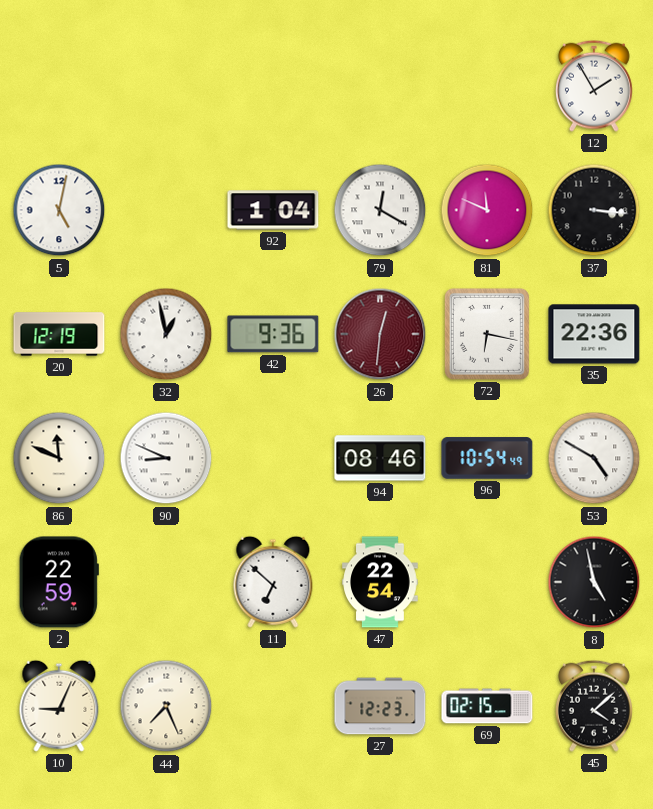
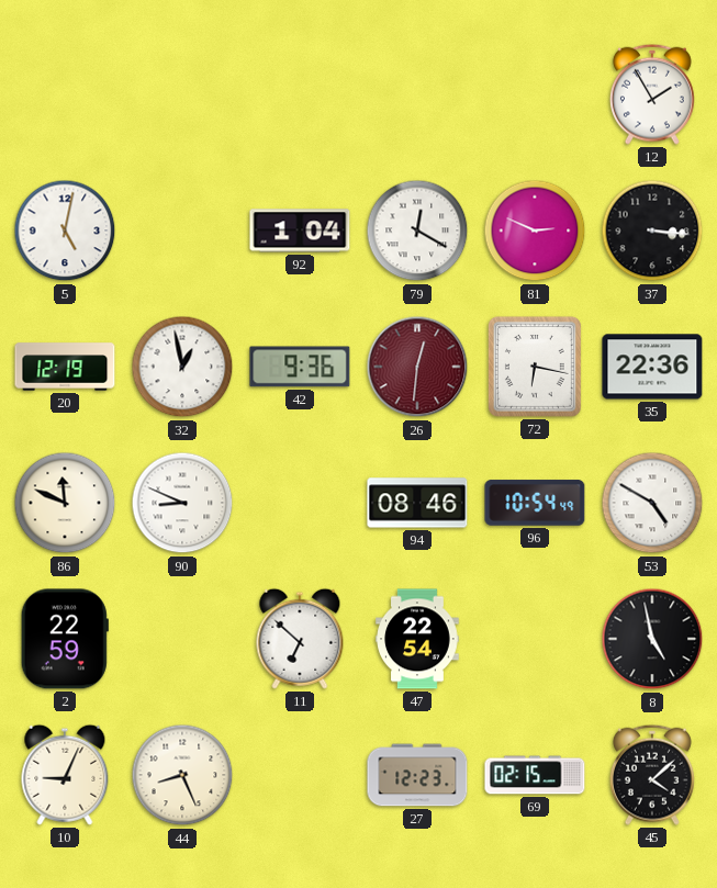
81: 11:49 -> 2:49 (535, 231)
44: 7:26 -> 8:26 (182, 775)
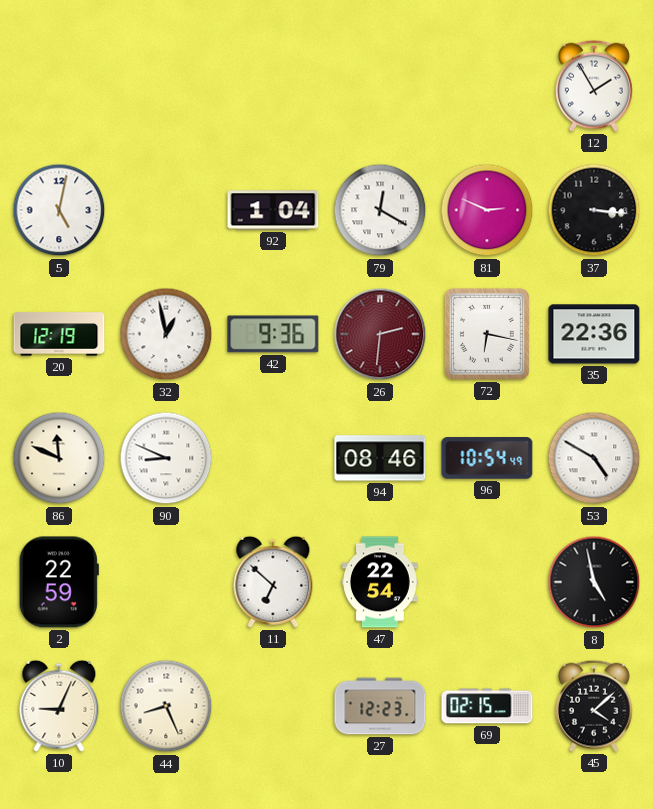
26: 12:31 -> 2:31 (380, 334)
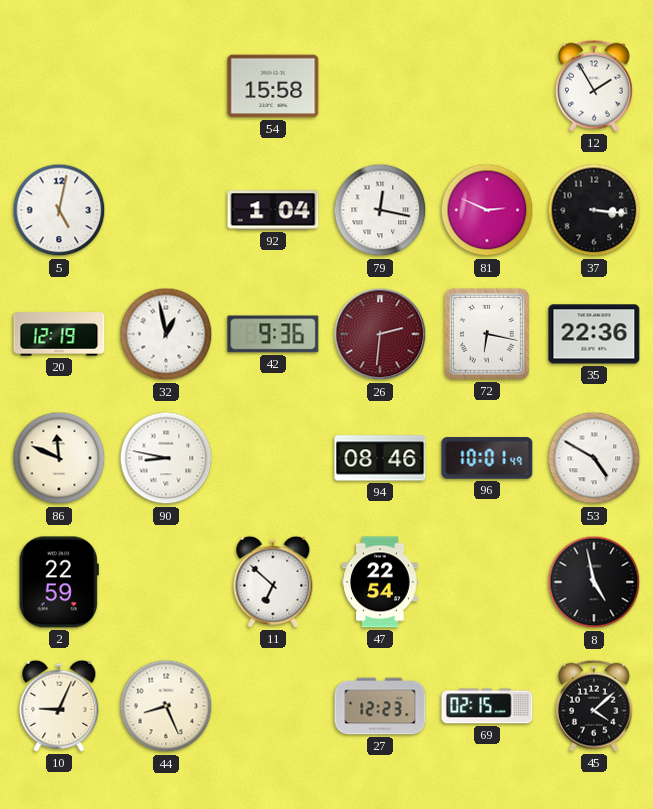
54: none -> 15:58 (273, 86)
79: 12:20 -> 12:17 (380, 210)
90: 8:49 -> 8:47 (166, 458)
96: 10:54 -> 10:01 (487, 458)
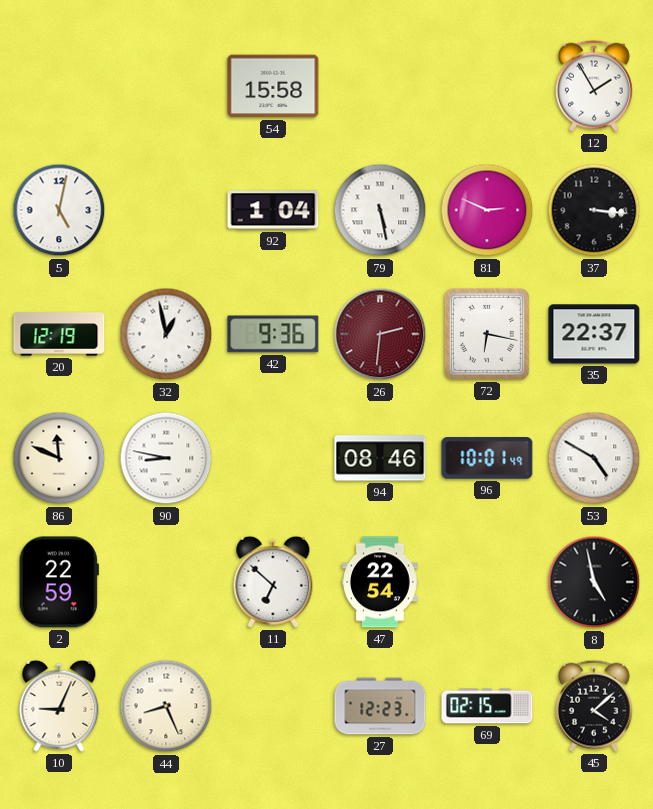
79: 12:17 -> 5:28 (380, 210)
35: 22:36 -> 22:37 (594, 334)
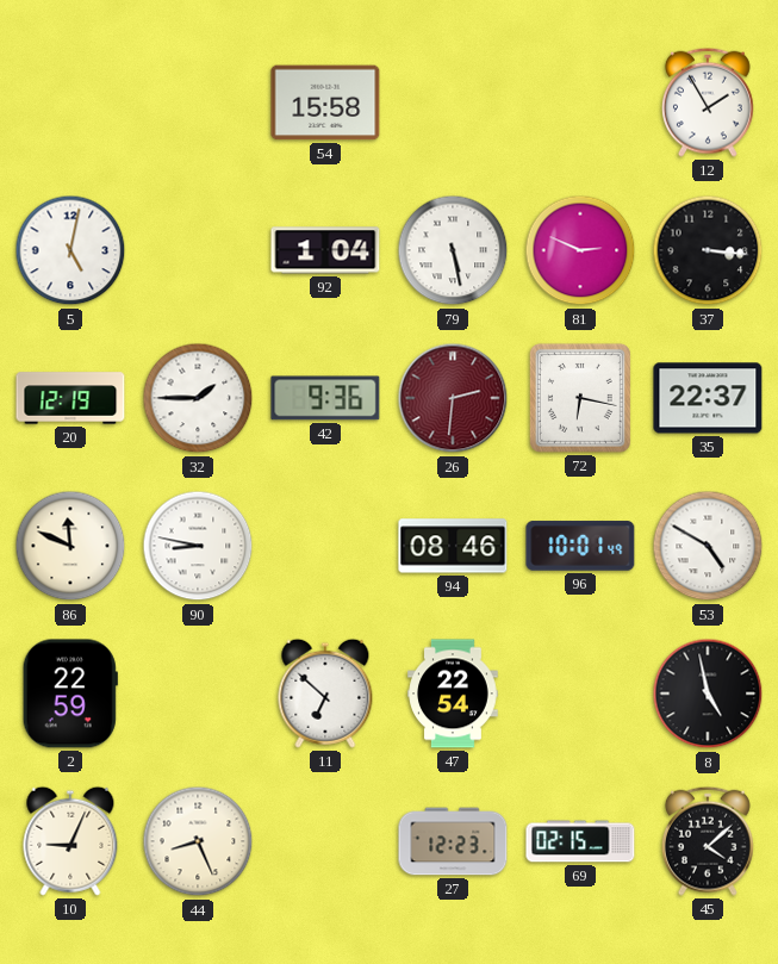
32: 12:58 -> 1:45 (198, 398)
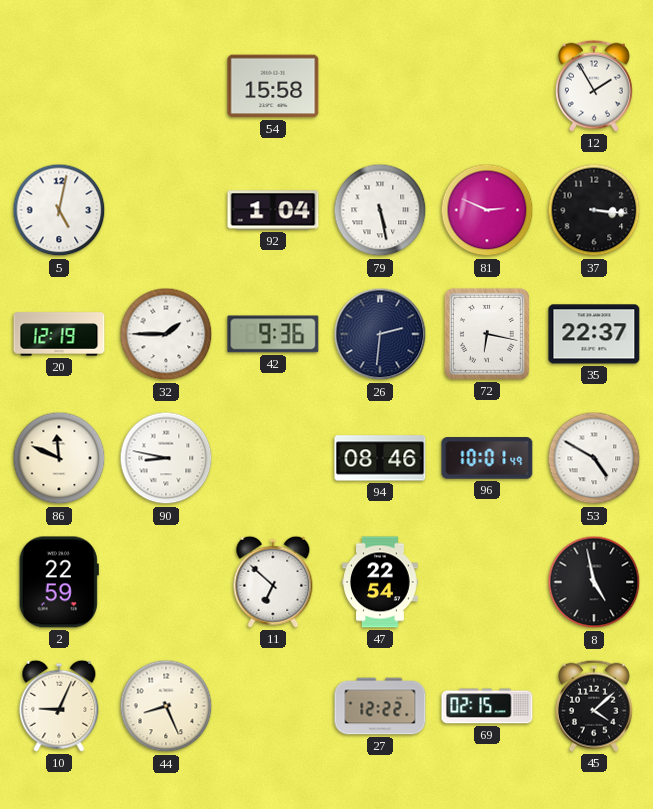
26 dial: burgundy -> navy (380, 334)
27: 12:23 -> 12:22 (380, 706)
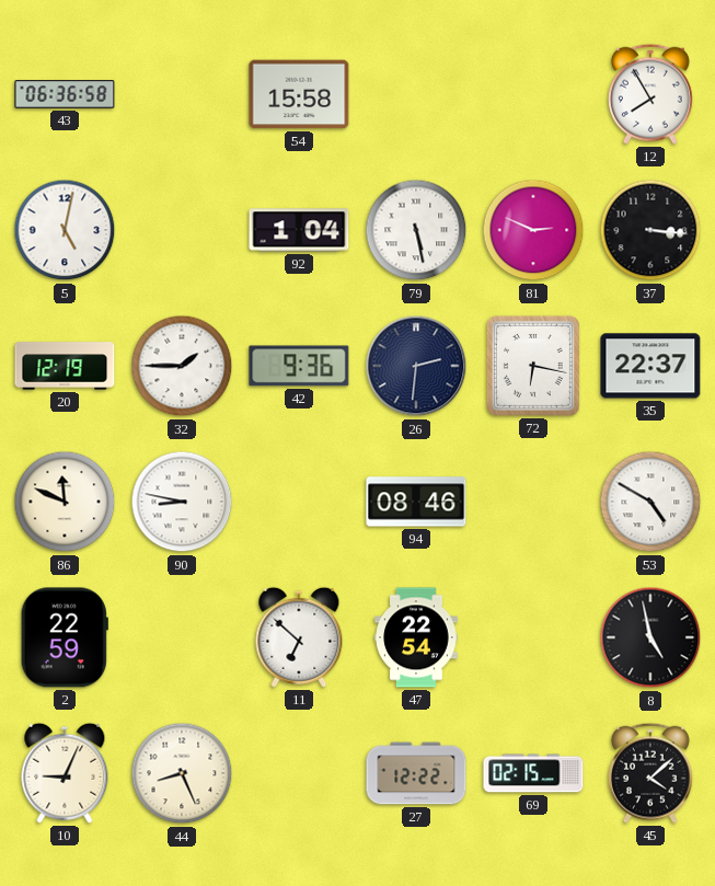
43: none -> 06:36 (65, 94)
12: 1:55 -> 7:55 (650, 94)
96: 10:01 -> none (487, 458)
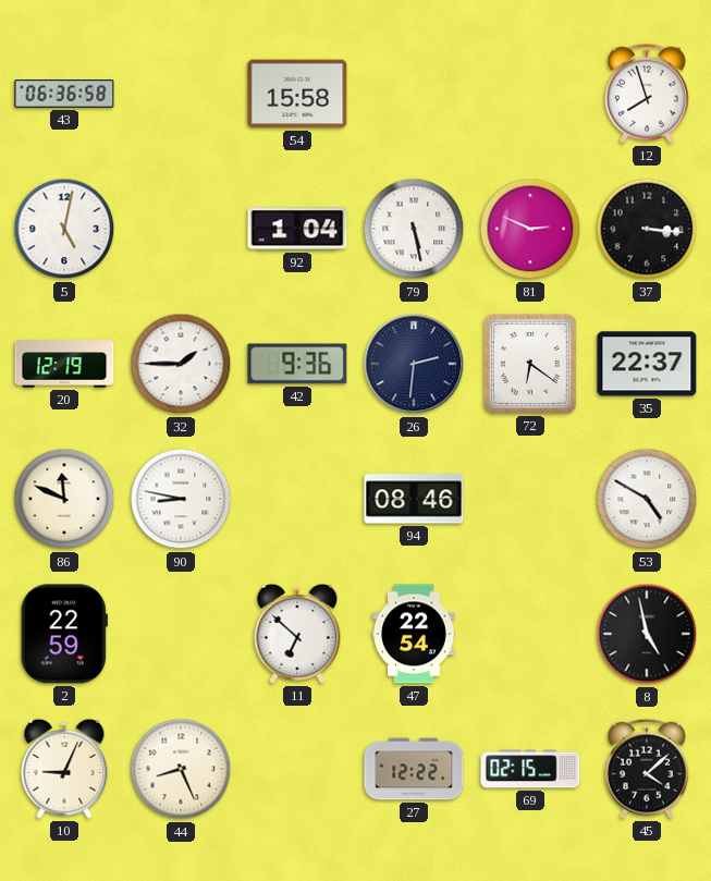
12: 7:55 -> 7:57 (647, 94)
72: 6:17 -> 6:21 (530, 364)
